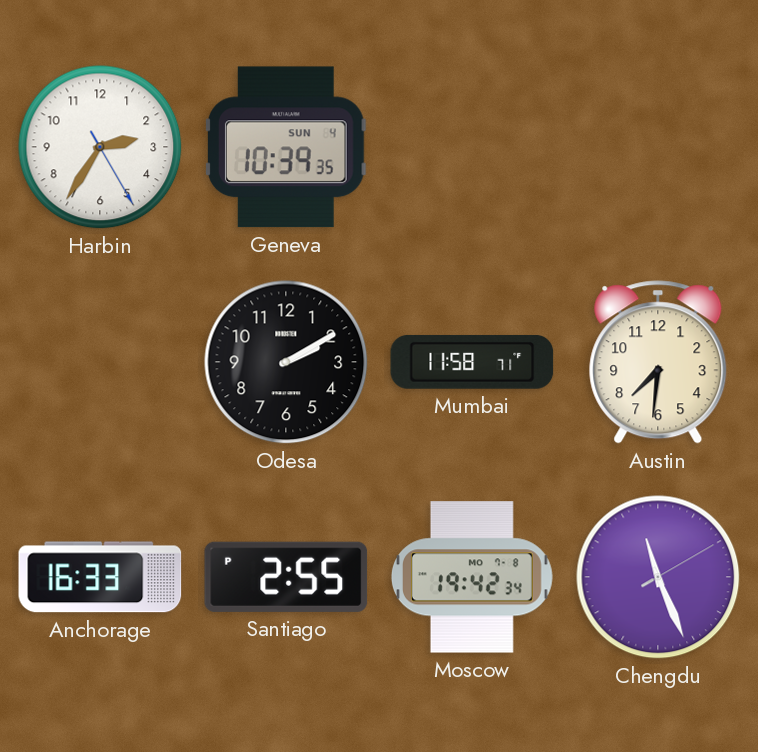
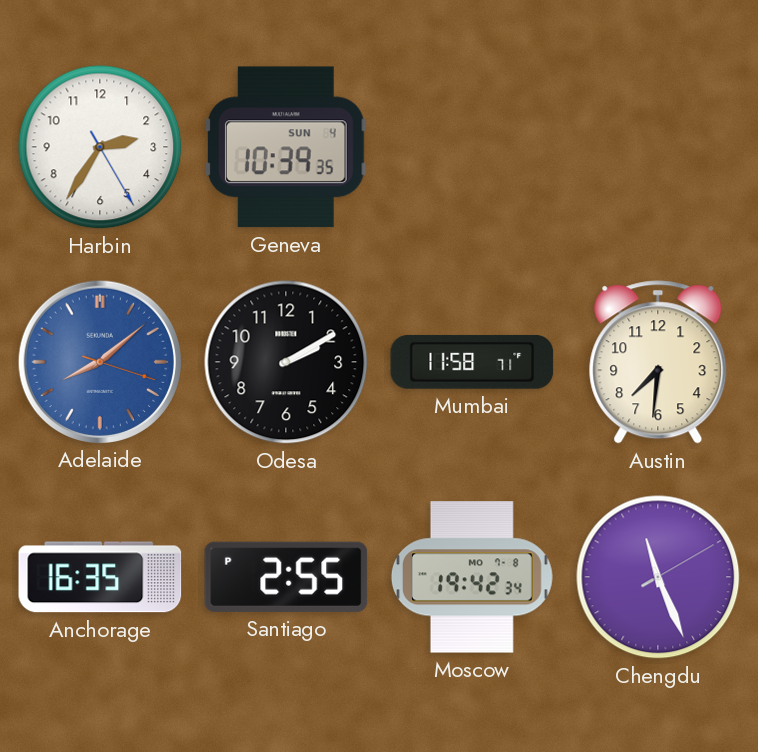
Adelaide: none -> 8:08 (99, 361)
Anchorage: 16:33 -> 16:35 (100, 577)
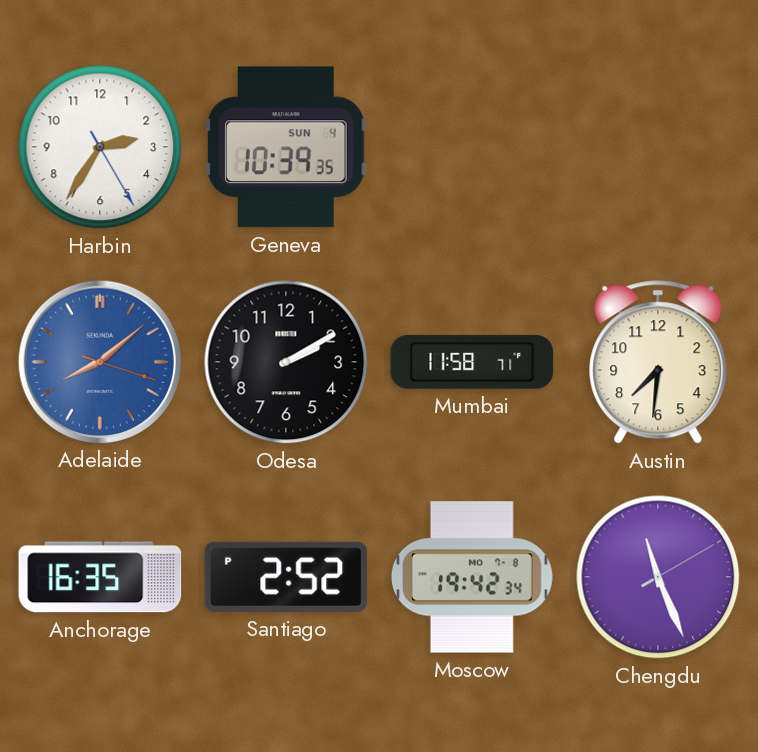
Santiago: 2:55 -> 2:52 (286, 577)
